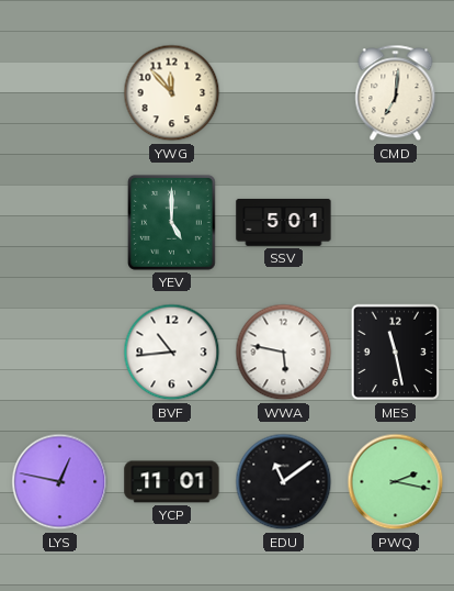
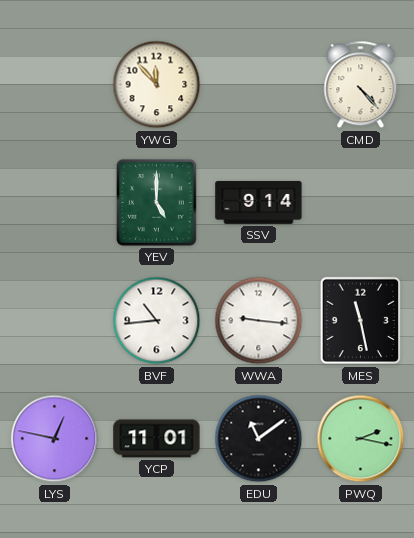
CMD: 7:01 -> 4:23 (361, 85)
SSV: 5:01 -> 9:14 (259, 202)
WWA: 5:47 -> 9:16 (259, 321)
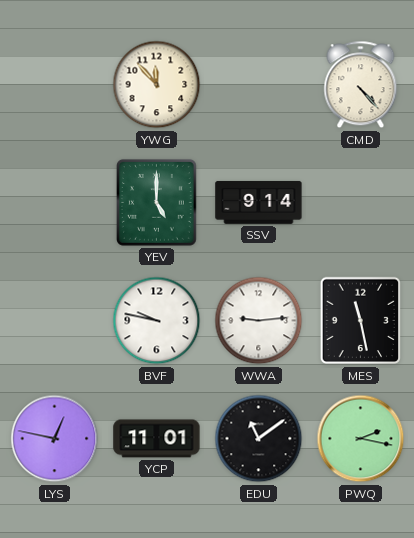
BVF: 10:44 -> 9:47 (157, 321)
WWA: 9:16 -> 9:14 (259, 321)
